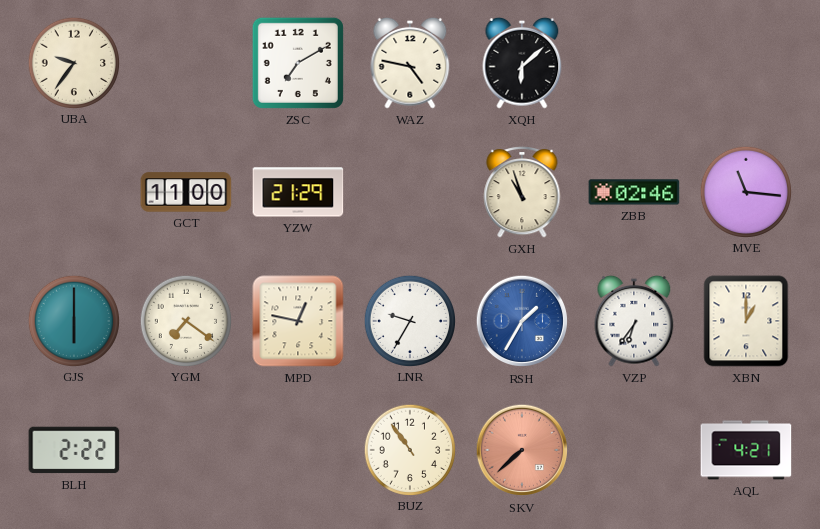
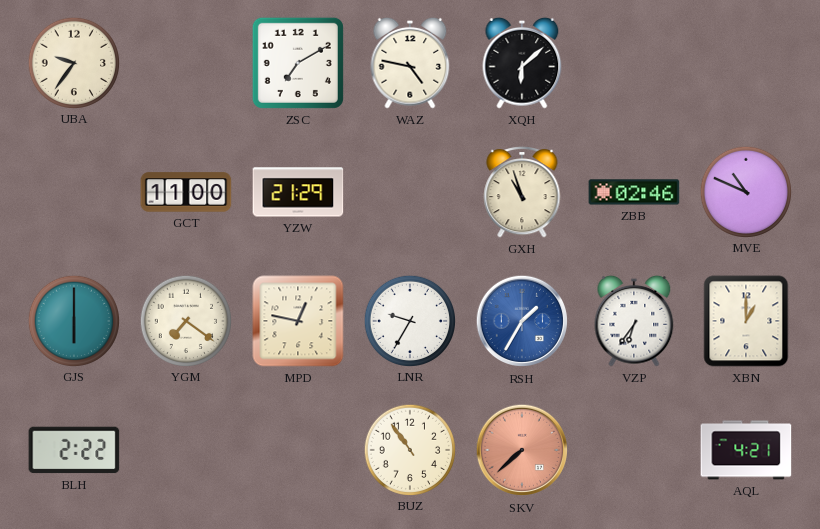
MVE: 11:16 -> 10:49 (745, 191)
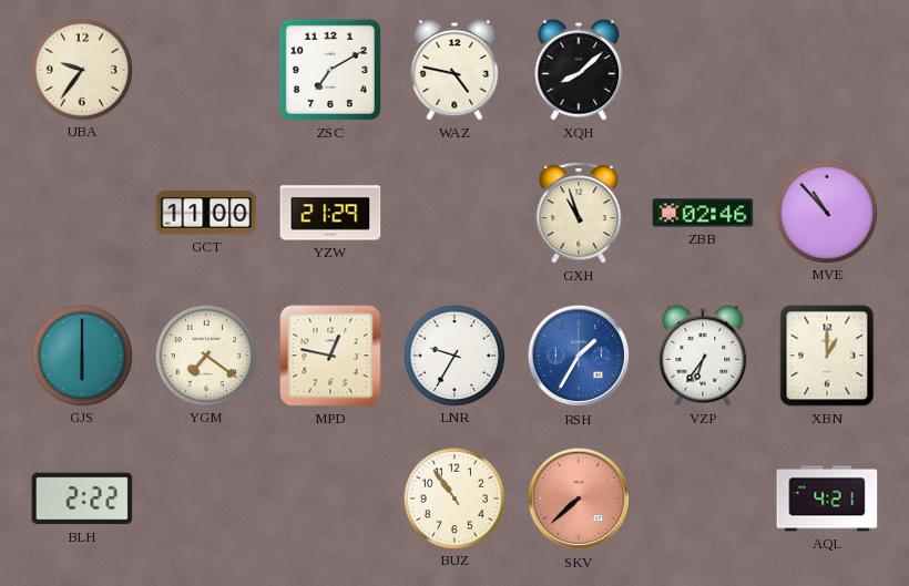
XQH: 6:08 -> 8:08 (579, 70)
MVE: 10:49 -> 10:53 (826, 212)
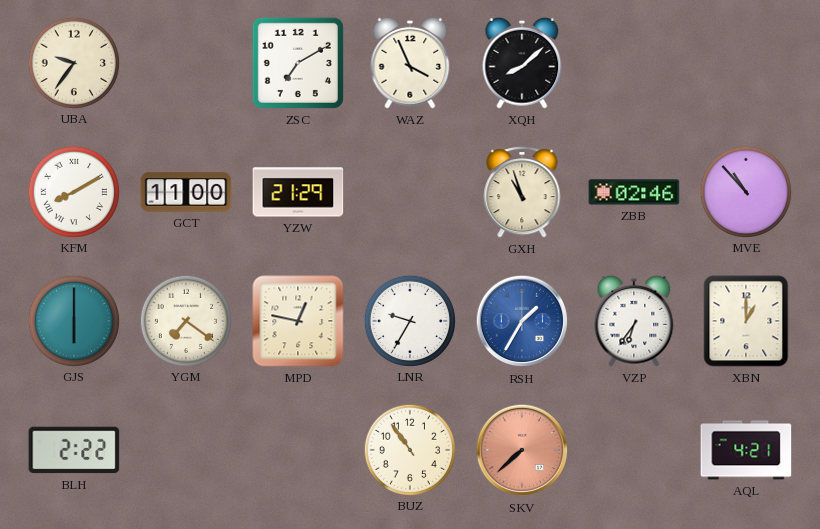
WAZ: 4:47 -> 3:56 (410, 63)
KFM: none -> 8:10 (73, 191)
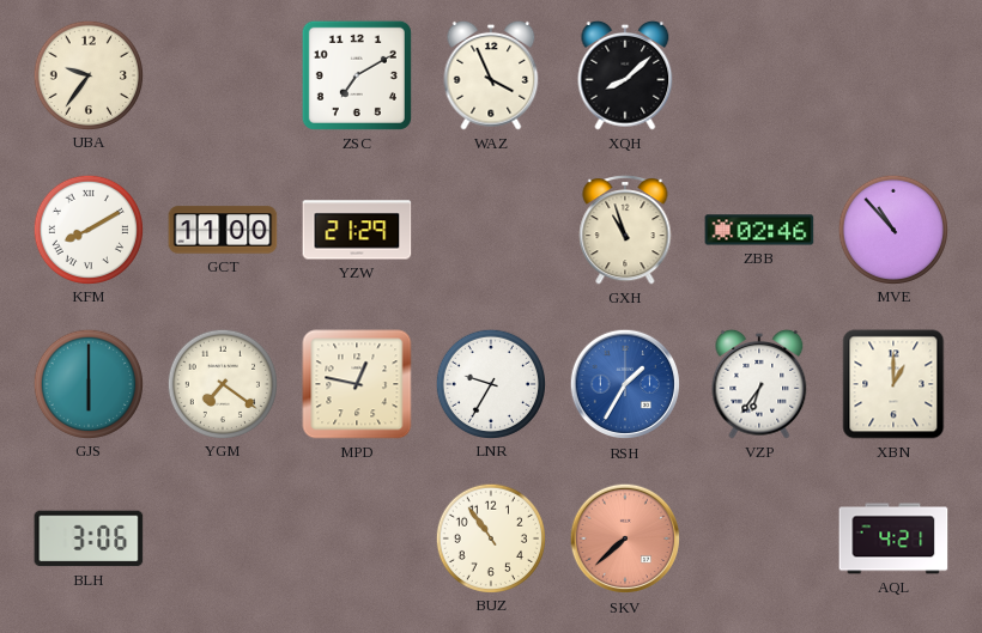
BLH: 2:22 -> 3:06 (89, 538)
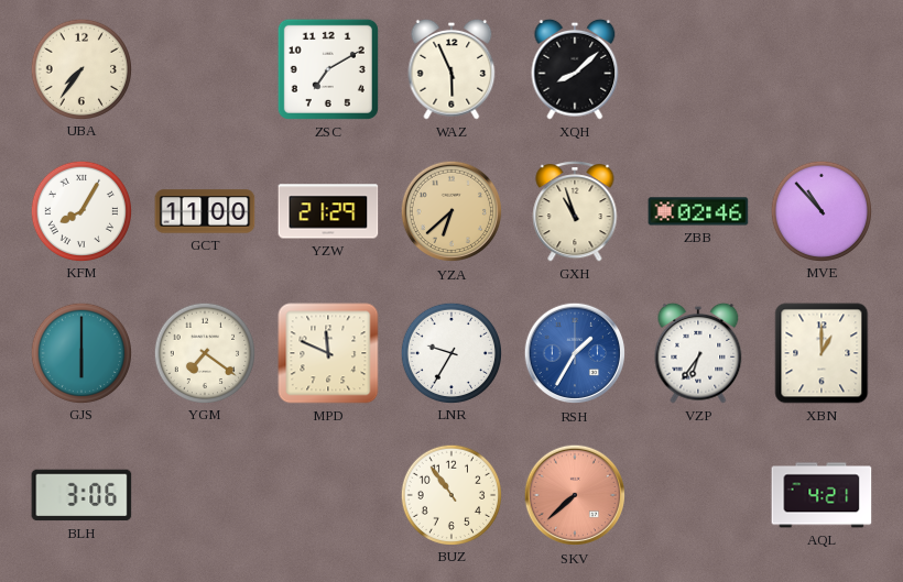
UBA: 9:36 -> 7:36 (80, 68)
WAZ: 3:56 -> 5:56 (452, 69)
KFM: 8:10 -> 8:05 (80, 210)
YZA: none -> 6:38 (452, 211)
MPD: 12:47 -> 11:49 (328, 353)
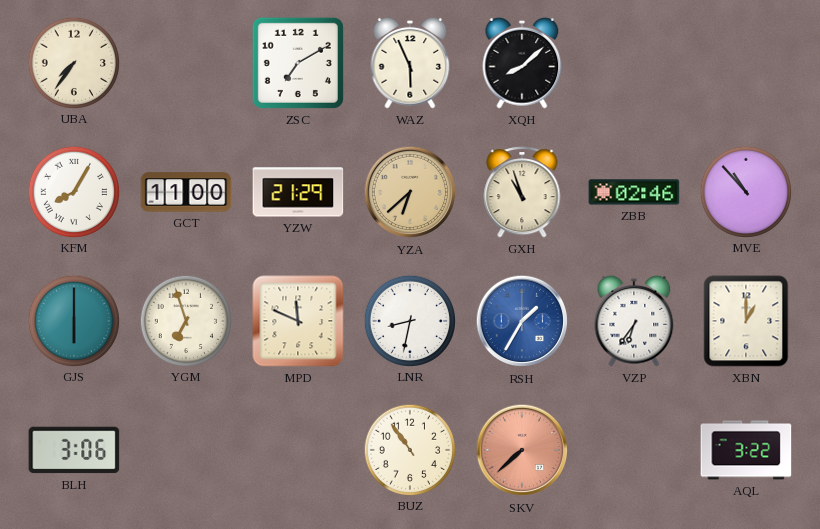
YGM: 7:21 -> 6:57 (185, 320)
LNR: 9:35 -> 8:32 (409, 320)
AQL: 4:21 -> 3:22 (746, 450)
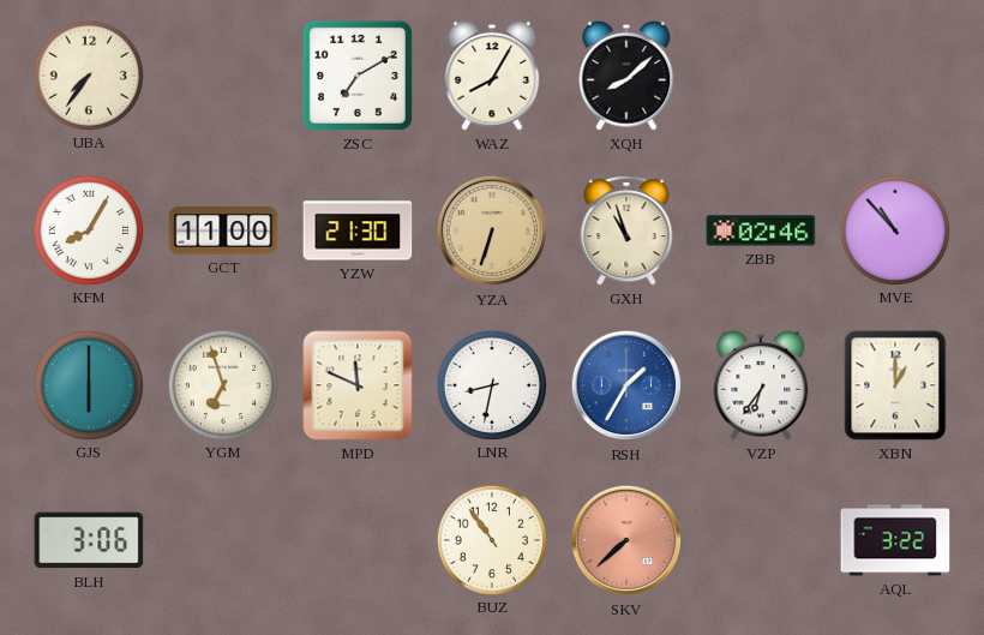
WAZ: 5:56 -> 8:05 (492, 76)
YZW: 21:29 -> 21:30 (358, 230)
YZA: 6:38 -> 6:33 (492, 230)
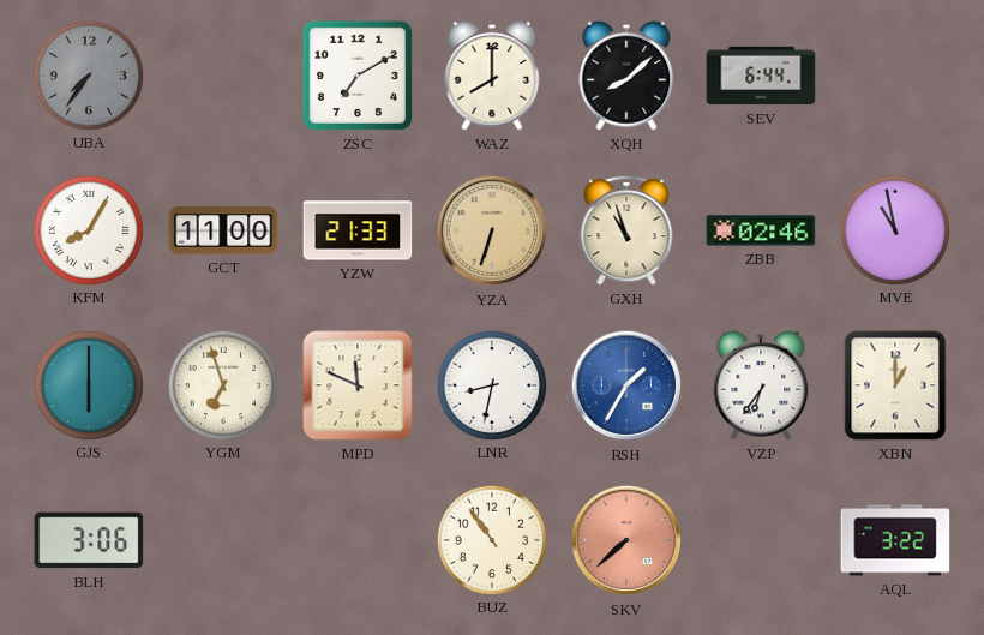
UBA dial: cream -> grey (88, 74)
WAZ: 8:05 -> 8:00 (492, 76)
SEV: none -> 6:44 (761, 76)
YZW: 21:30 -> 21:33 (358, 230)
MVE: 10:53 -> 10:58 (894, 229)
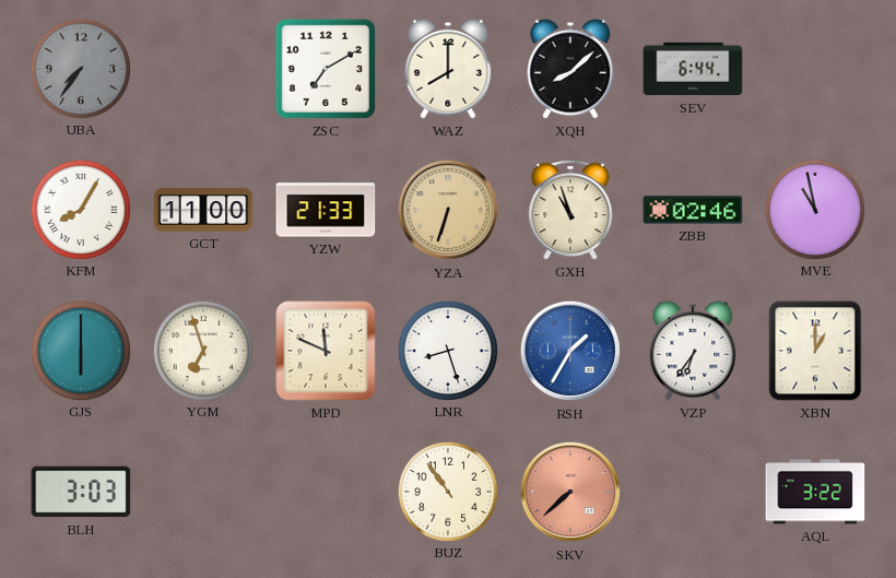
LNR: 8:32 -> 8:27 (447, 350)
BLH: 3:06 -> 3:03 (81, 492)
